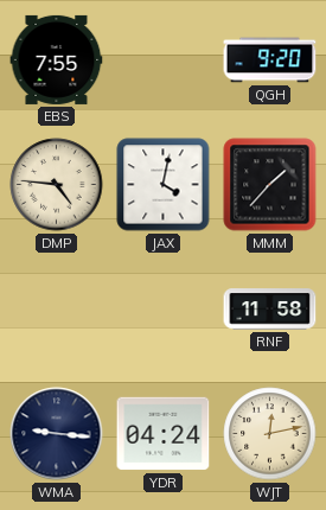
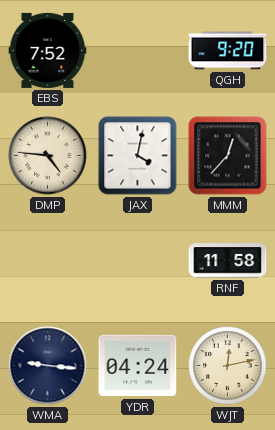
EBS: 7:55 -> 7:52 (48, 50)
MMM: 1:37 -> 12:37 (228, 156)
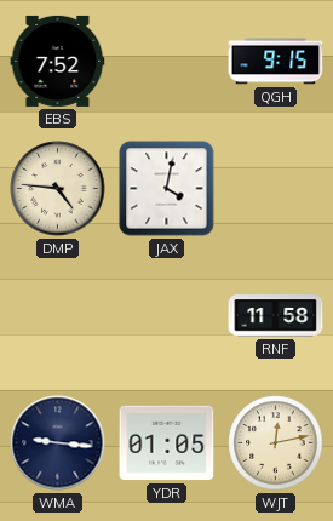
QGH: 9:20 -> 9:15 (276, 62)
MMM: 12:37 -> none (228, 156)
YDR: 04:24 -> 01:05 (167, 443)
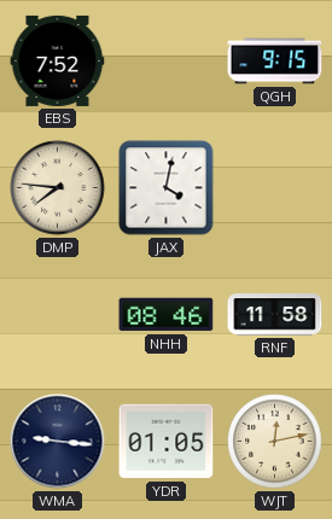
DMP: 4:46 -> 7:46 (58, 188)
NHH: none -> 08:46 (167, 315)
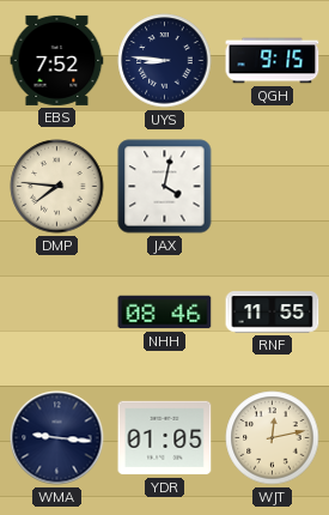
UYS: none -> 8:46 (165, 61)
RNF: 11:58 -> 11:55 (273, 313)
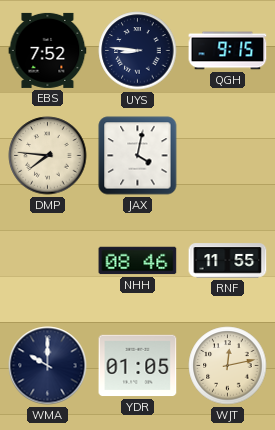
WMA: 9:16 -> 10:00 (48, 366)
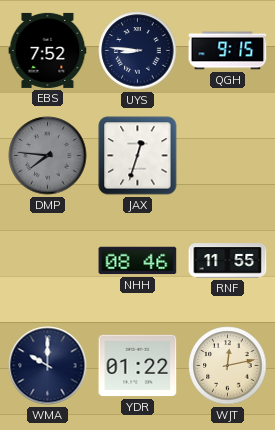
DMP dial: cream -> grey (48, 156)
JAX: 4:02 -> 12:33 (138, 156)
YDR: 01:05 -> 01:22 (138, 366)
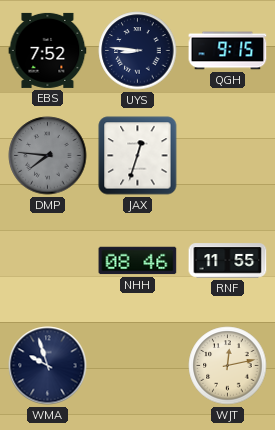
WMA: 10:00 -> 9:57 (48, 366)
YDR: 01:22 -> none (138, 366)
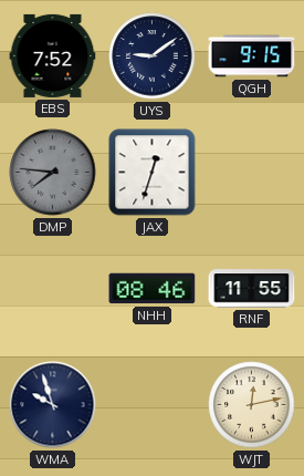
UYS: 8:46 -> 9:09 (153, 56)
